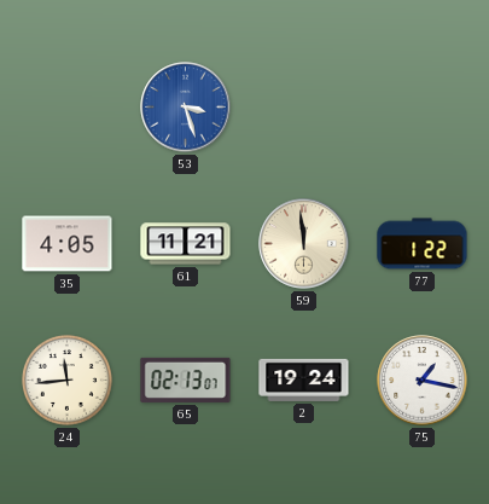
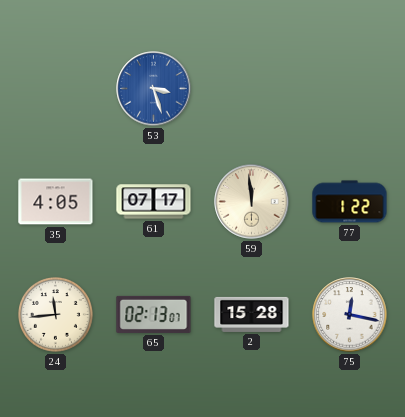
61: 11:21 -> 07:17 (154, 202)
2: 19:24 -> 15:28 (252, 314)
75: 1:17 -> 12:17 (350, 315)
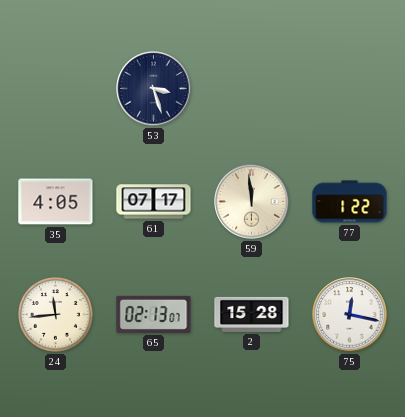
53 dial: blue -> navy (154, 89)
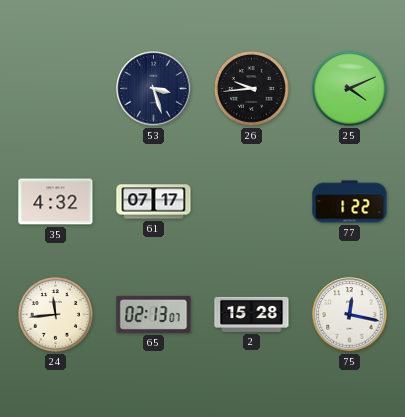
26: none -> 9:44 (252, 89)
25: none -> 4:11 (350, 89)
35: 4:05 -> 4:32 (56, 202)
59: 11:59 -> none (252, 202)
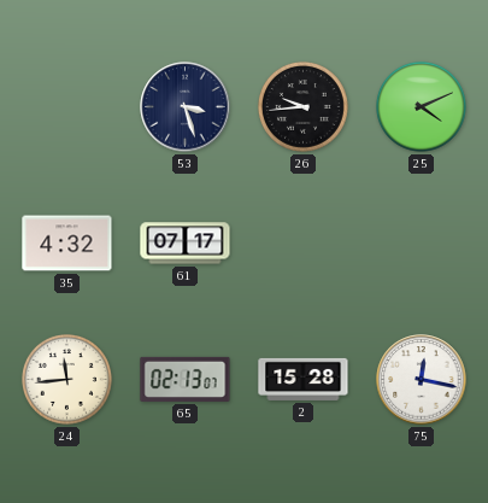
77: 1:22 -> none (350, 202)
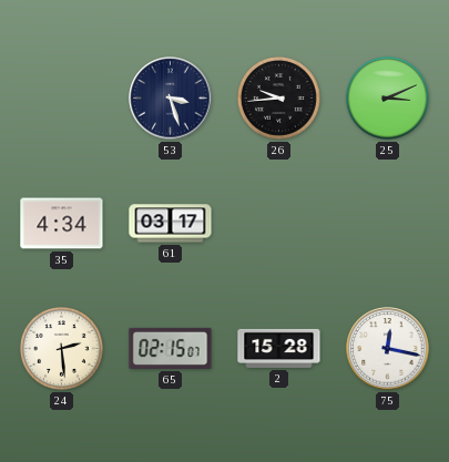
25: 4:11 -> 3:11 (388, 99)
35: 4:32 -> 4:34 (62, 224)
61: 07:17 -> 03:17 (171, 224)
24: 11:44 -> 2:29 (62, 349)
65: 02:13 -> 02:15 (171, 348)
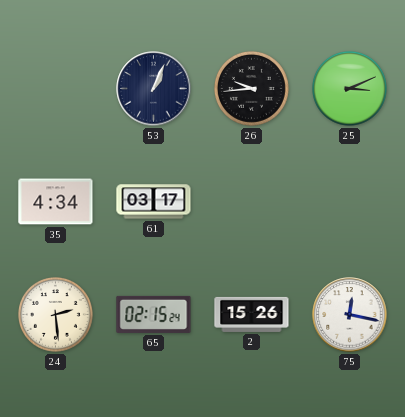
53: 3:27 -> 1:04 (154, 89)
65: 02:15:07 -> 02:15:24 (154, 314)
2: 15:28 -> 15:26 (252, 314)
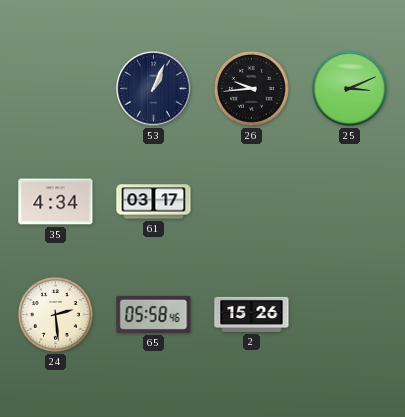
65: 02:15 -> 05:58 (154, 314)
75: 12:17 -> none (350, 315)
